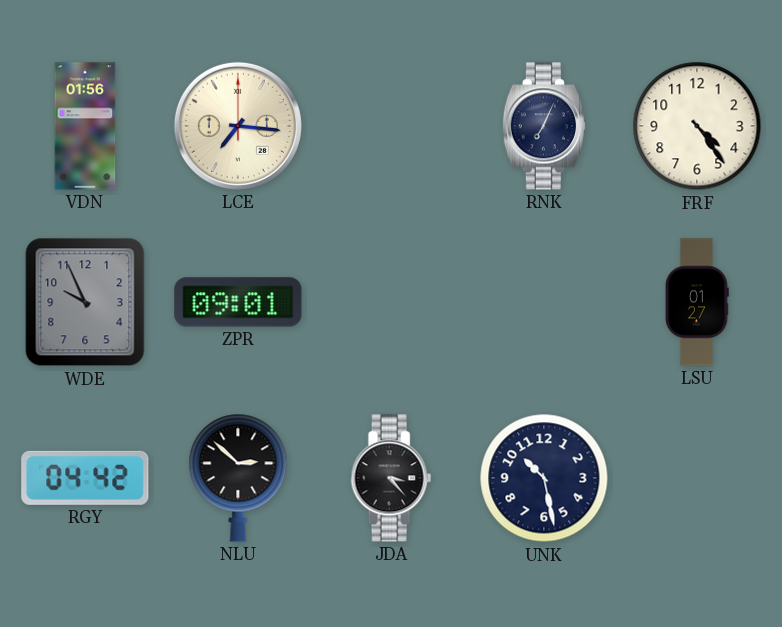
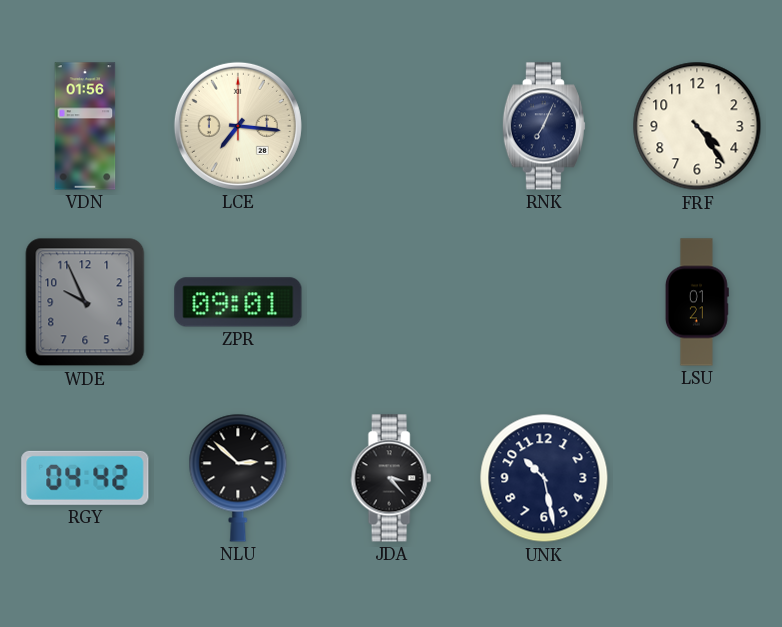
LSU: 01:27 -> 01:21 (697, 302)
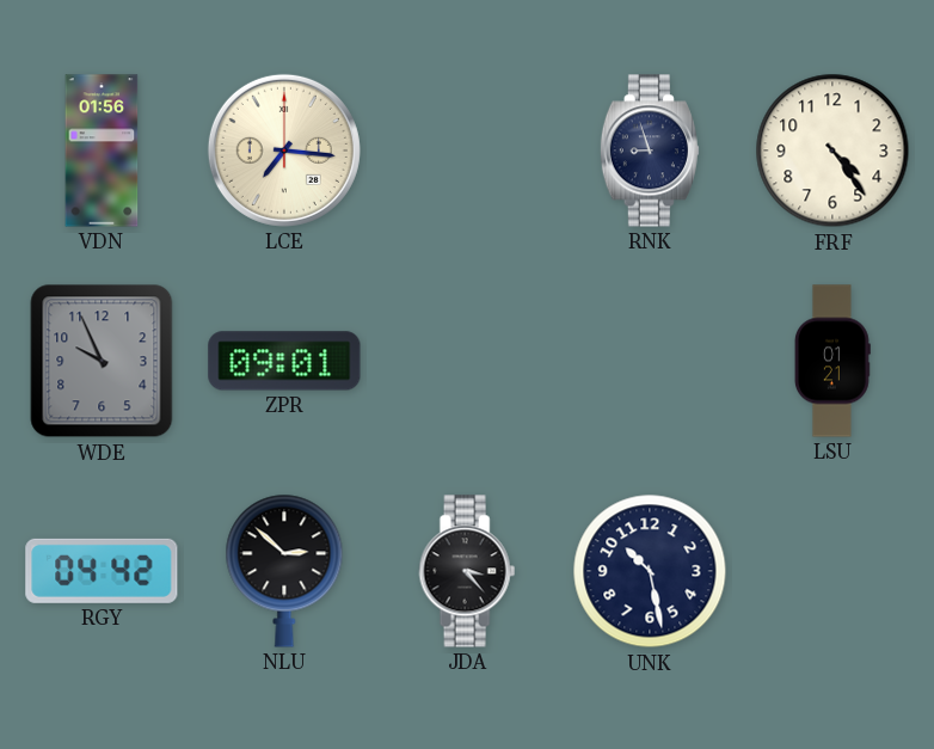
RNK: 7:04 -> 8:57 (650, 151)
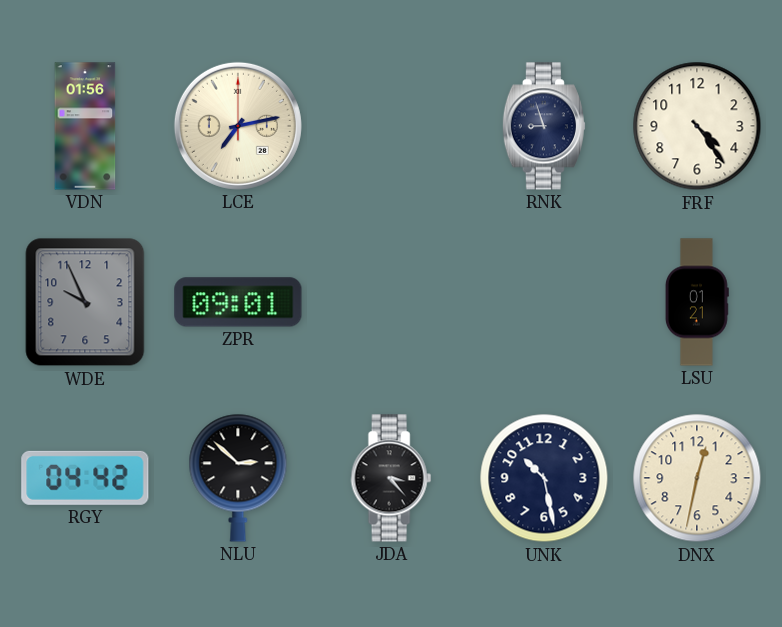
LCE: 7:16 -> 7:13 (238, 126)
DNX: none -> 12:32 (697, 478)
